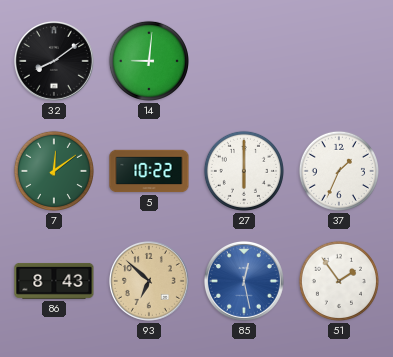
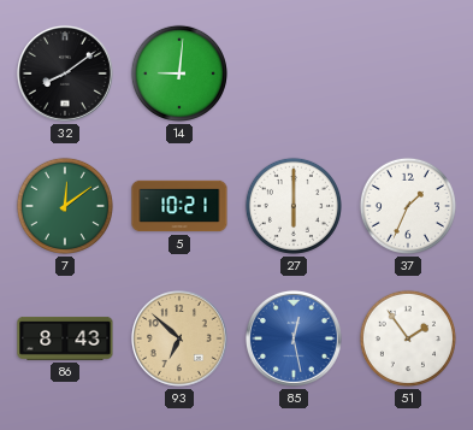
5: 10:22 -> 10:21 (179, 206)
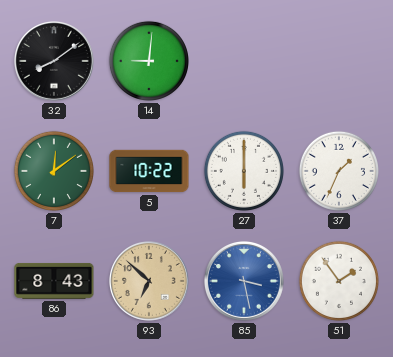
5: 10:21 -> 10:22 (149, 171)
85: 12:28 -> 3:28 (244, 281)
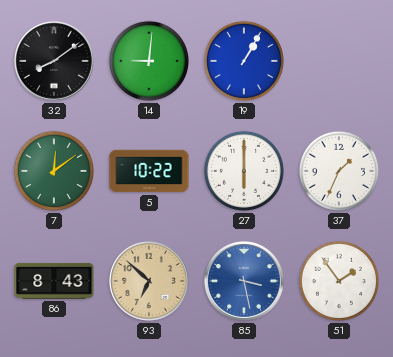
19: none -> 1:05 (244, 61)
